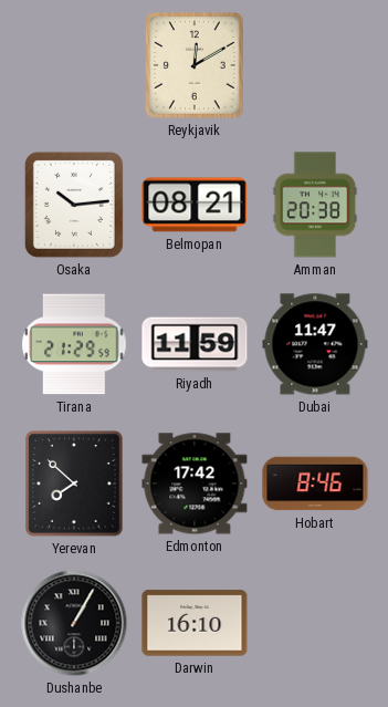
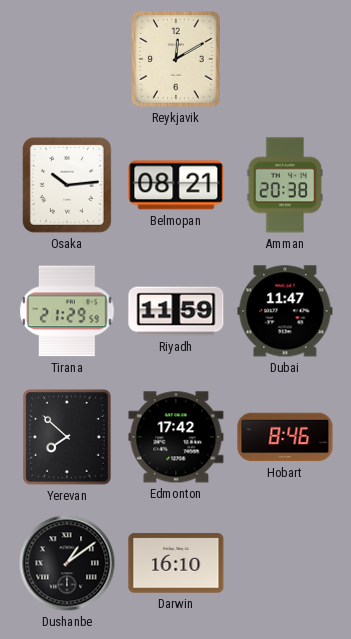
Dushanbe: 1:05 -> 1:09 (67, 563)
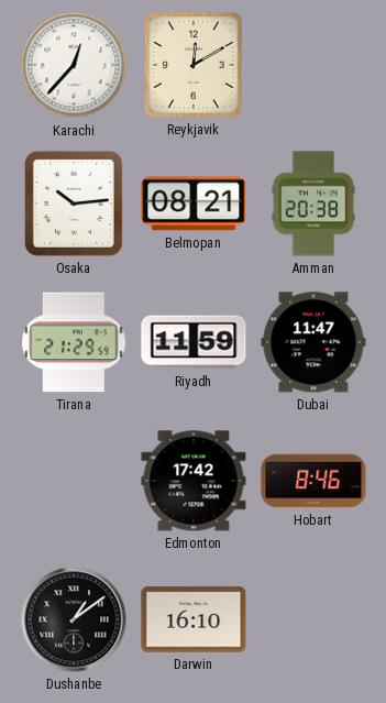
Karachi: none -> 12:37 (74, 65)
Yerevan: 7:52 -> none (67, 437)
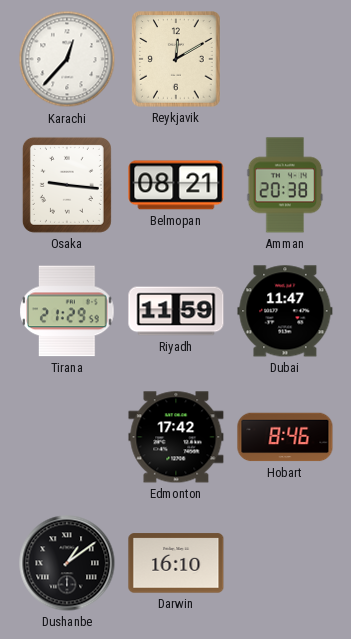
Osaka: 10:14 -> 9:16 (67, 185)
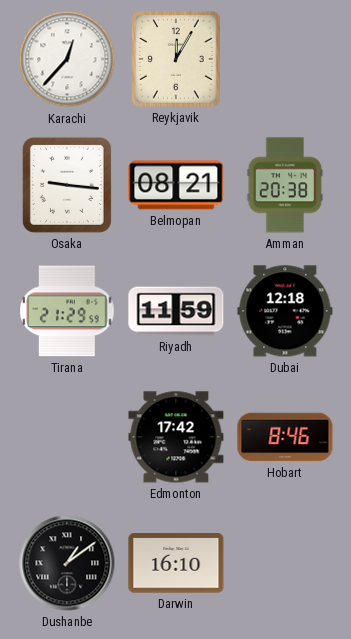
Reykjavik: 12:10 -> 12:05 (176, 59)
Dubai: 11:47 -> 12:18 (285, 311)
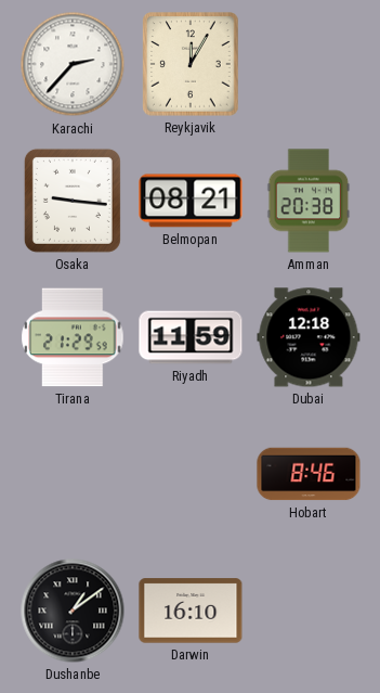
Karachi: 12:37 -> 2:37 (73, 64)
Edmonton: 17:42 -> none (176, 437)
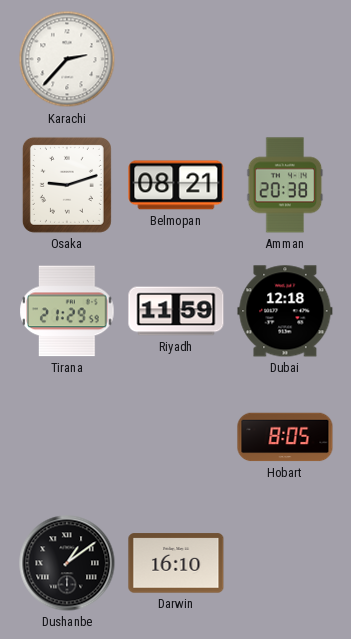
Reykjavik: 12:05 -> none (191, 64)
Osaka: 9:16 -> 9:12 (67, 185)
Hobart: 8:46 -> 8:05 (285, 437)
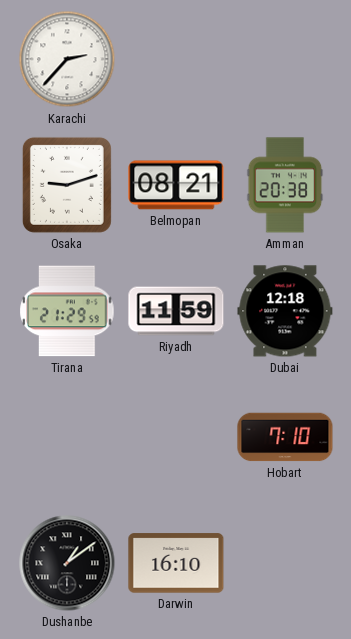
Hobart: 8:05 -> 7:10 (285, 437)
